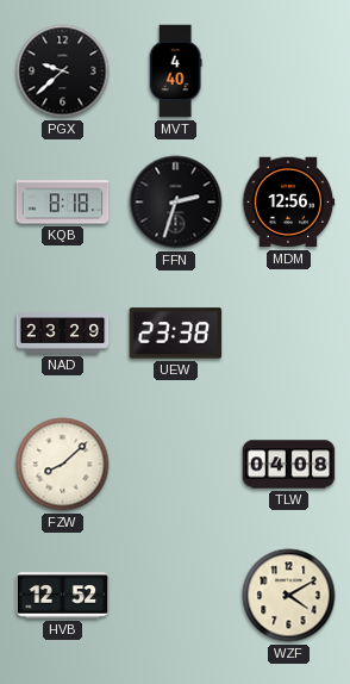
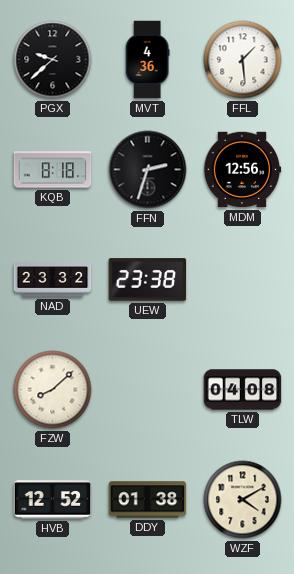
MVT: 4:40 -> 4:36 (147, 60)
FFL: none -> 1:29 (243, 60)
NAD: 23:29 -> 23:32 (53, 280)
DDY: none -> 01:38 (148, 500)
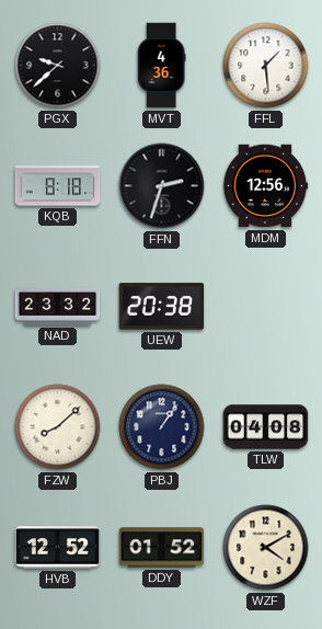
UEW: 23:38 -> 20:38 (162, 307)
PBJ: none -> 1:06 (162, 427)
DDY: 01:38 -> 01:52 (162, 548)
